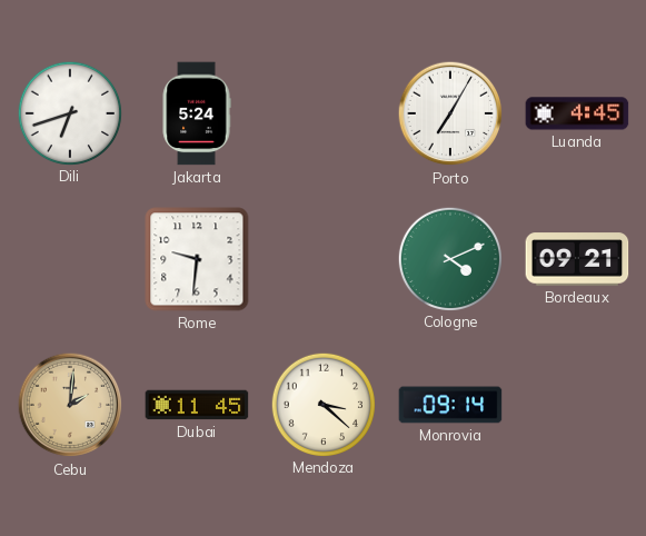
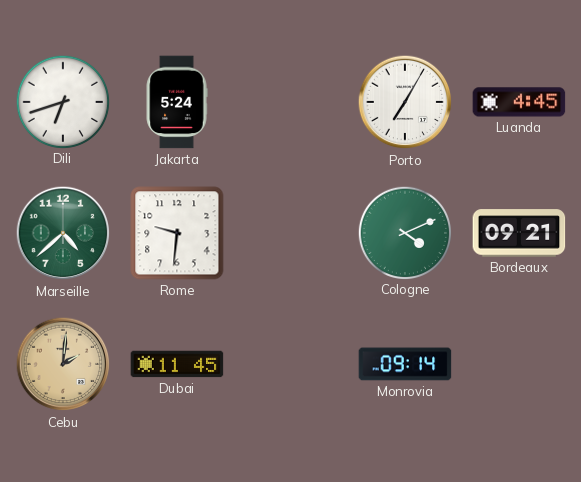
Marseille: none -> 4:38 (63, 233)
Mendoza: 3:22 -> none (322, 404)
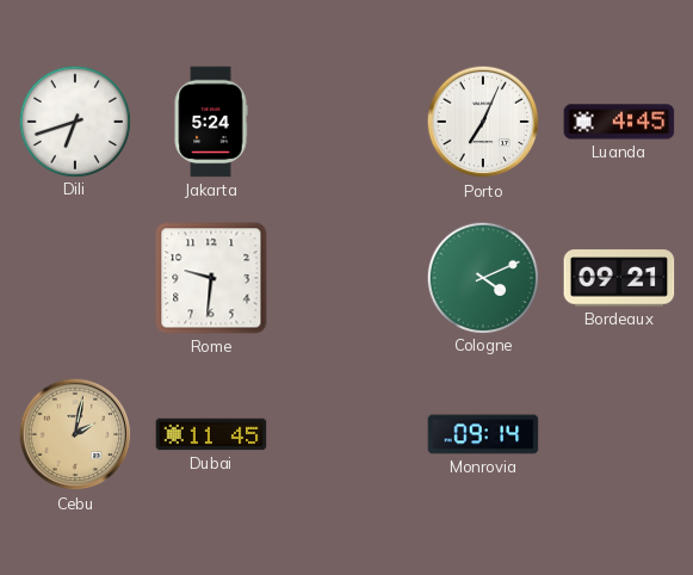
Porto: 7:05 -> 7:04 (483, 122)
Marseille: 4:38 -> none (63, 233)
Cebu: 2:01 -> 2:02 (75, 434)
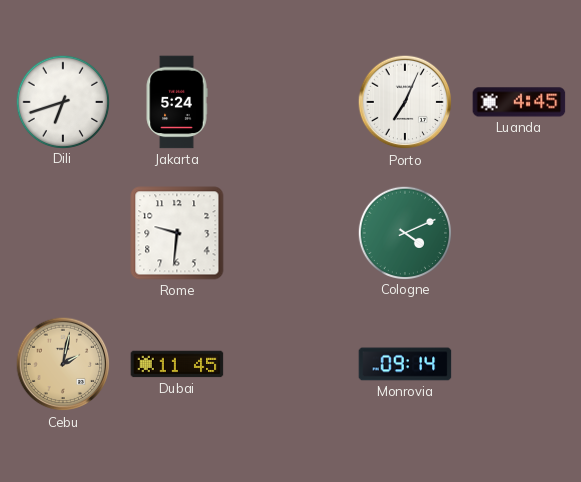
Bordeaux: 09:21 -> none (619, 278)
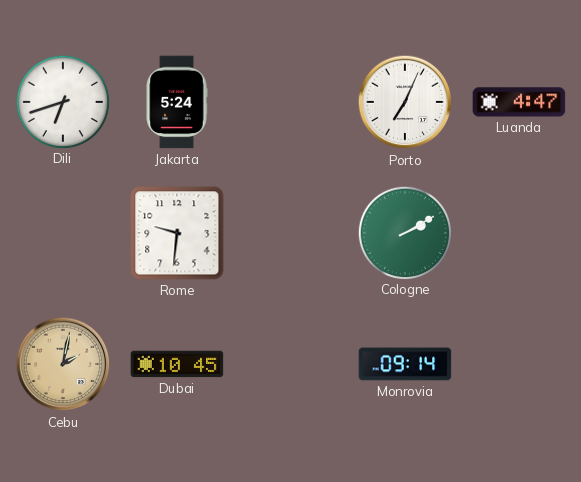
Luanda: 4:45 -> 4:47 (519, 102)
Cologne: 4:11 -> 2:10 (404, 232)
Dubai: 11:45 -> 10:45 (177, 364)
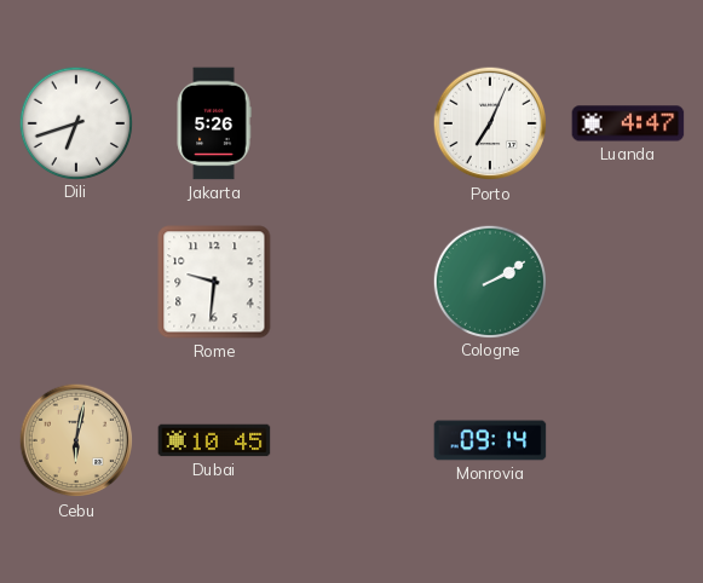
Jakarta: 5:24 -> 5:26 (214, 123)
Cebu: 2:02 -> 6:02 (76, 440)
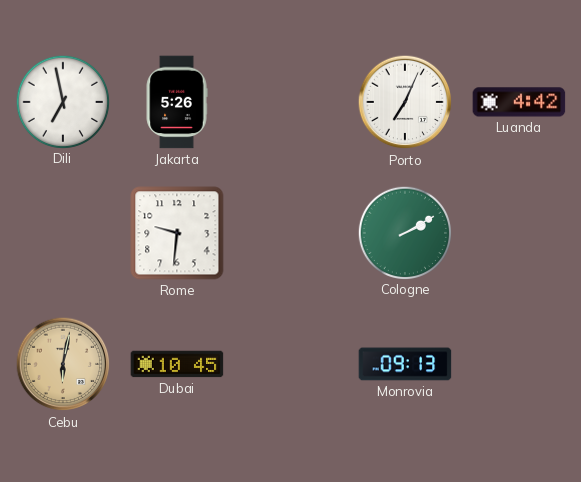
Dili: 6:42 -> 6:58 (62, 101)
Luanda: 4:47 -> 4:42 (519, 102)
Monrovia: 09:14 -> 09:13 (405, 364)
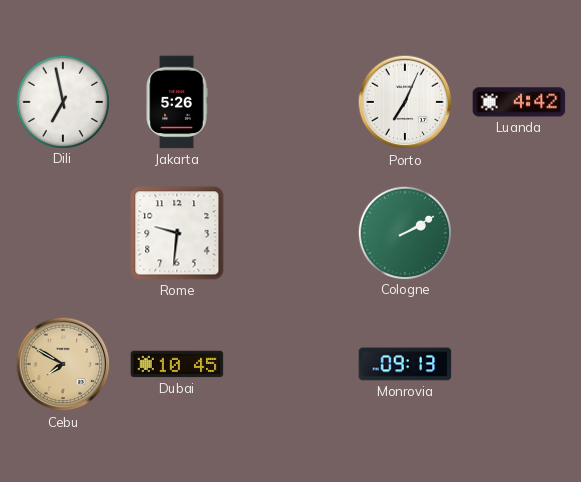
Cebu: 6:02 -> 7:50 (63, 364)
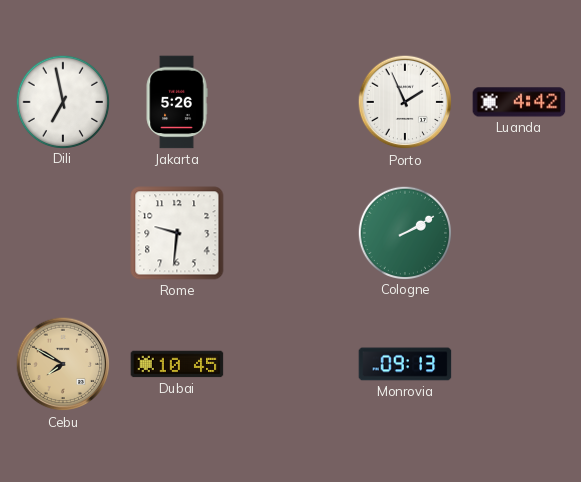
Porto: 7:04 -> 1:56 (405, 102)
